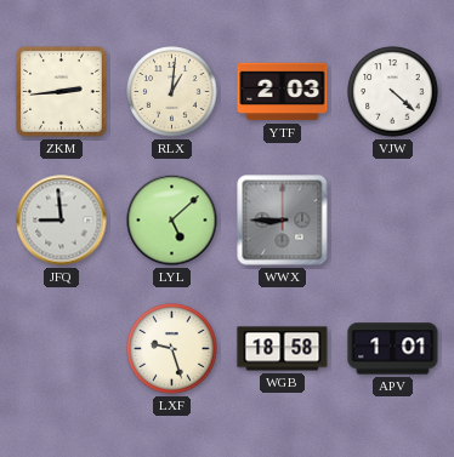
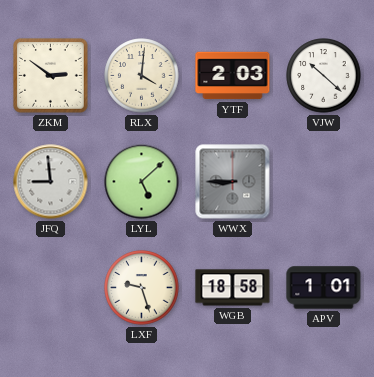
ZKM: 2:44 -> 2:51 (51, 76)
RLX: 1:01 -> 4:01 (142, 76)
VJW: 4:22 -> 10:22 (324, 76)
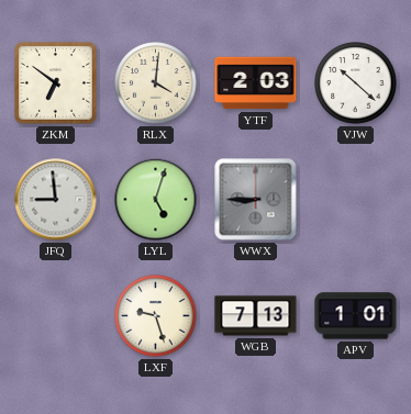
ZKM: 2:51 -> 6:51 (56, 83)
LYL: 5:08 -> 5:03 (156, 200)
WGB: 18:58 -> 7:13 (256, 316)
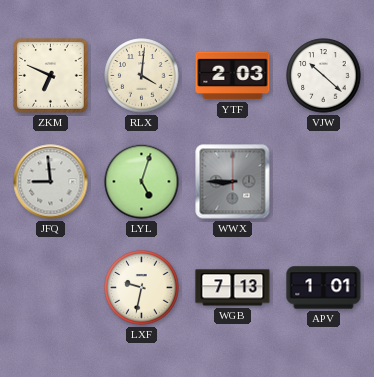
ZKM: 6:51 -> 6:49 (51, 76)
LXF: 9:27 -> 9:32 (142, 288)
